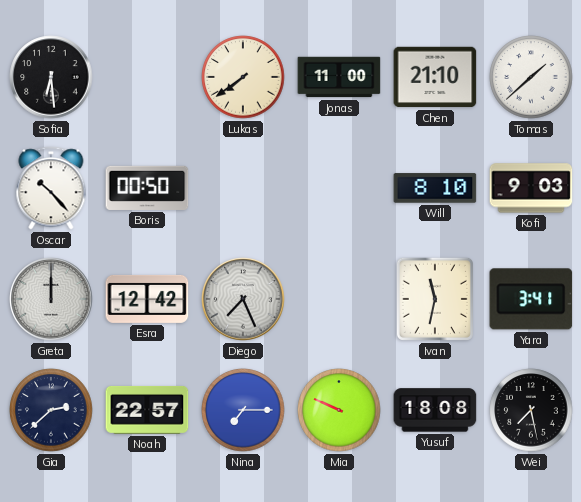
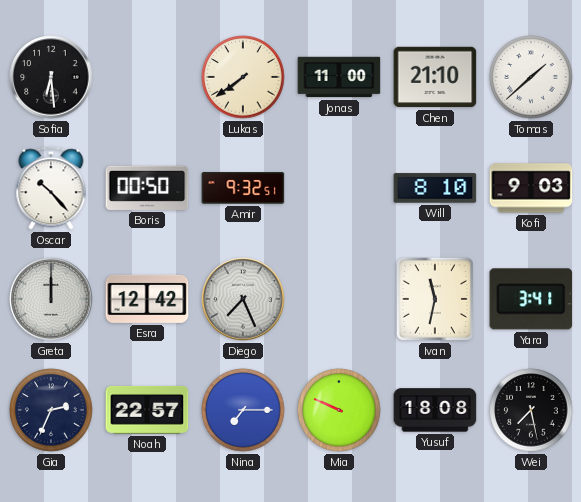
Amir: none -> 9:32 (243, 188)
Gia: 2:38 -> 2:34 (51, 410)
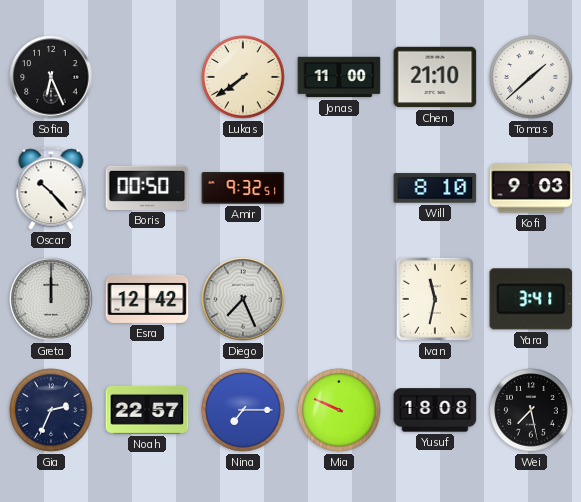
Sofia: 6:29 -> 6:26 (51, 77)
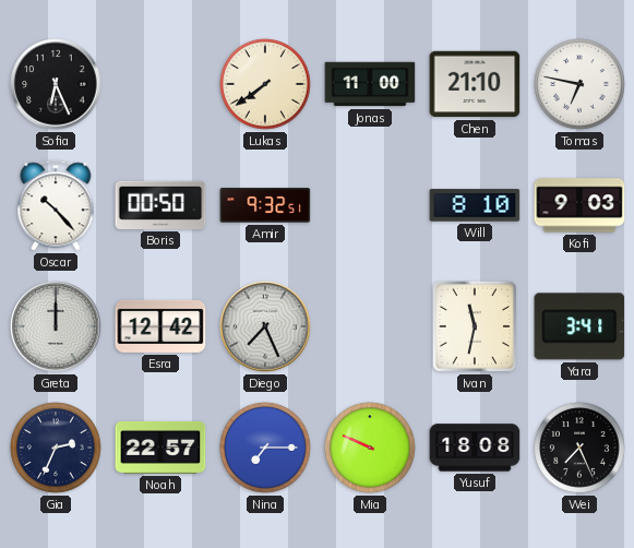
Tomas: 1:38 -> 6:47 (579, 84)
Wei: 7:28 -> 7:26 (579, 448)
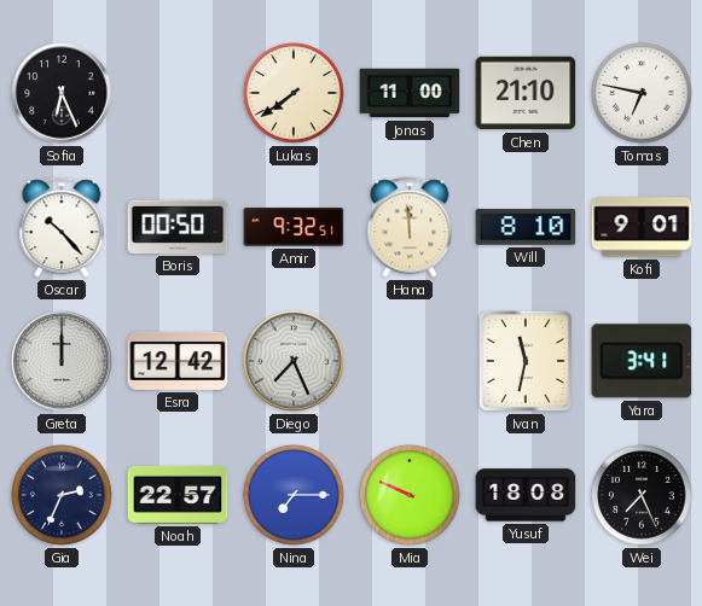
Hana: none -> 11:59 (410, 227)
Kofi: 9:03 -> 9:01 (642, 227)
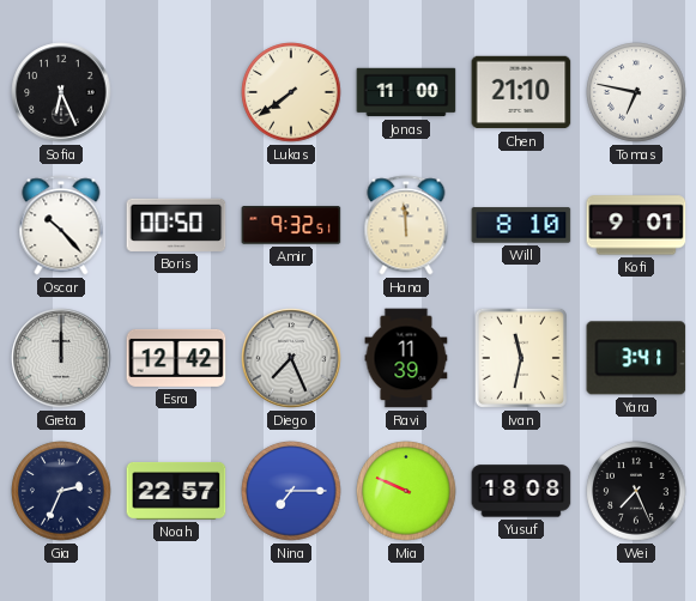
Ravi: none -> 11:39 (406, 358)
